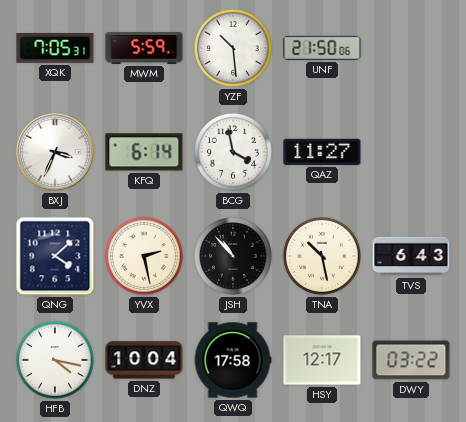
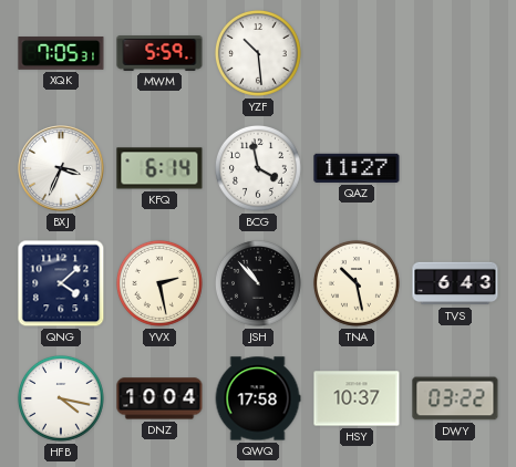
UNF: 21:50 -> none (322, 48)
HSY: 12:17 -> 10:37 (357, 398)
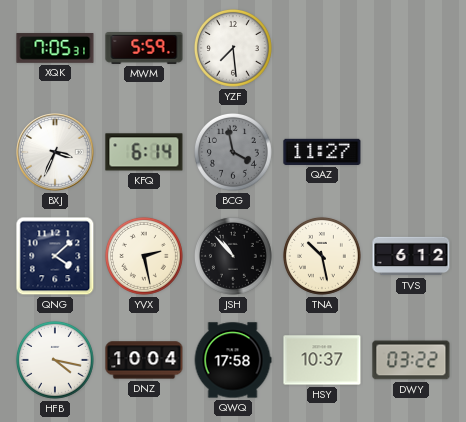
YZF: 10:29 -> 7:29 (233, 48)
BCG dial: white -> grey (233, 152)
TVS: 6:43 -> 6:12 (411, 256)
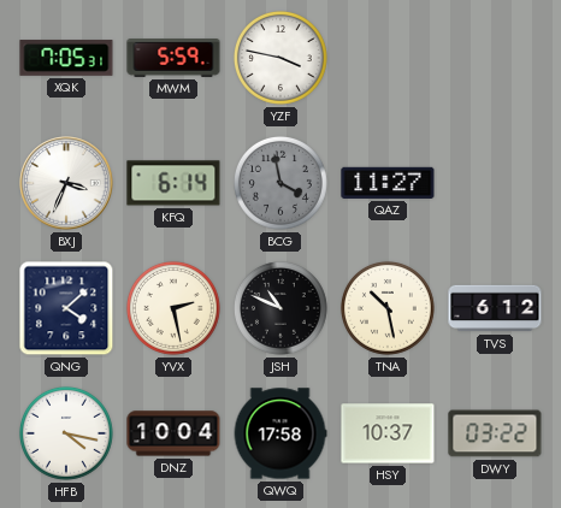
YZF: 7:29 -> 3:47 (280, 58)
JSH: 10:53 -> 10:49 (280, 308)
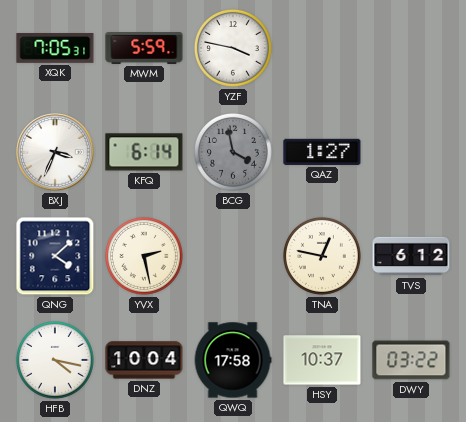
QAZ: 11:27 -> 1:27 (322, 152)
JSH: 10:49 -> none (280, 308)
TNA: 10:28 -> 12:47 (322, 256)
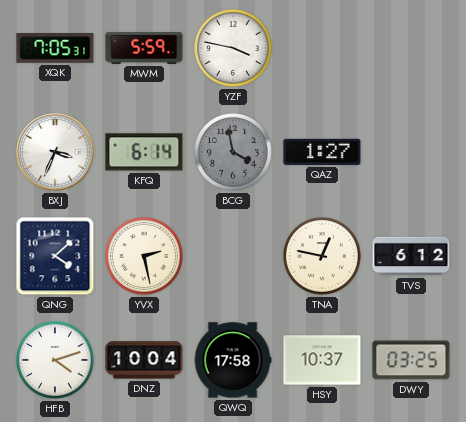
HFB: 4:17 -> 4:12 (55, 360)
DWY: 03:22 -> 03:25 (411, 360)
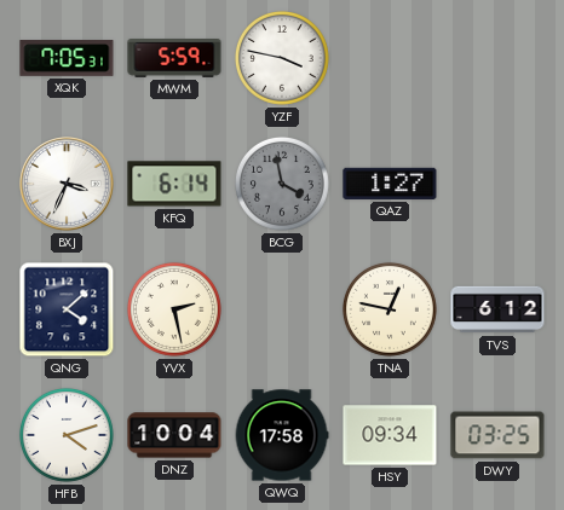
HSY: 10:37 -> 09:34 (390, 435)
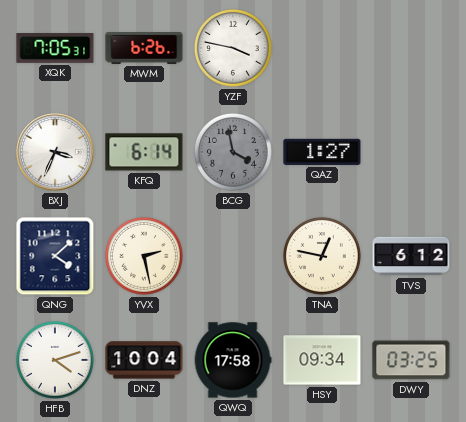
MWM: 5:59 -> 6:26 (144, 49)
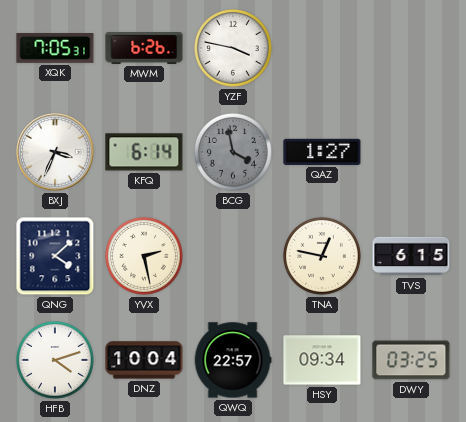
TVS: 6:12 -> 6:15 (411, 256)
QWQ: 17:58 -> 22:57 (233, 360)
